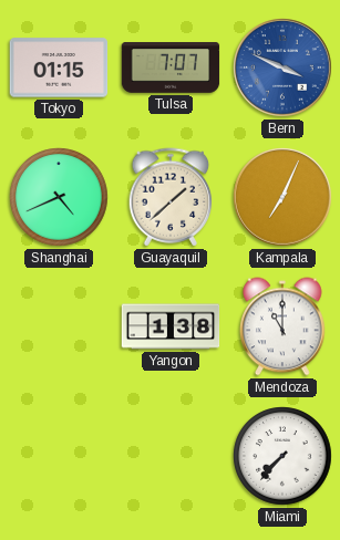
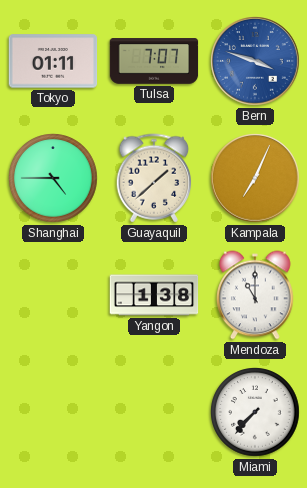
Tokyo: 01:15 -> 01:11 (53, 61)
Bern: 3:49 -> 3:48 (255, 61)
Shanghai: 4:41 -> 4:45 (53, 178)
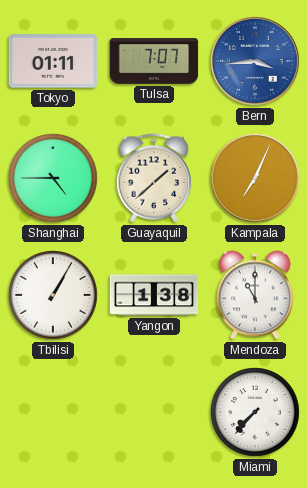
Bern: 3:48 -> 3:44 (255, 61)
Tbilisi: none -> 1:05 (53, 295)
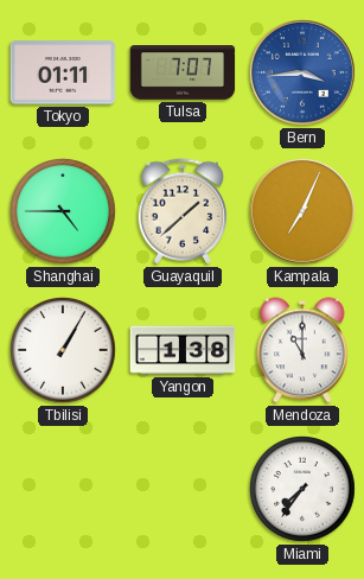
Miami: 7:37 -> 7:36 (302, 489)
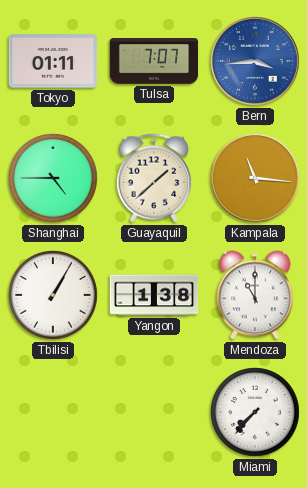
Kampala: 7:04 -> 11:16 (255, 178)
Miami: 7:36 -> 7:37 (255, 412)
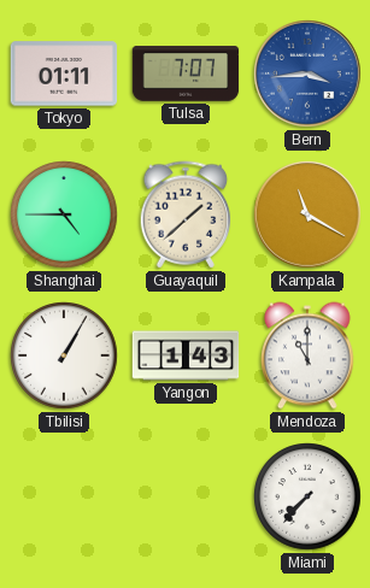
Kampala: 11:16 -> 11:20 (307, 214)
Yangon: 1:38 -> 1:43 (186, 355)
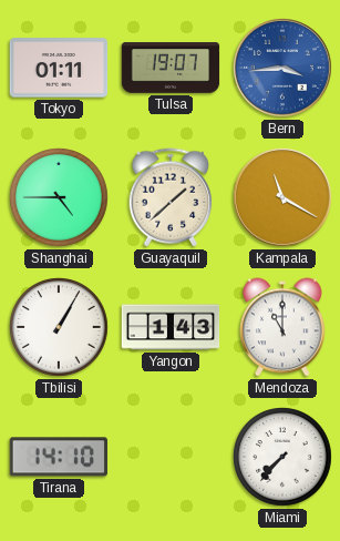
Tulsa: 7:07 -> 19:07 (171, 68)
Tirana: none -> 14:10 (59, 457)
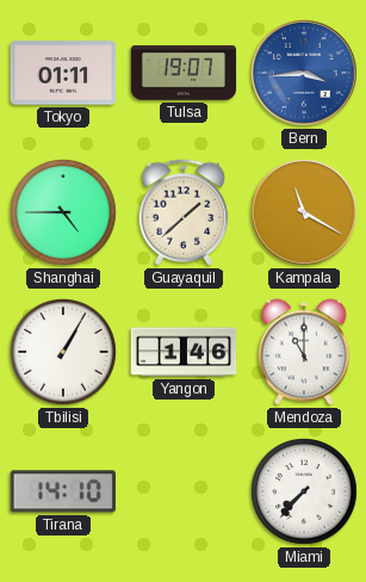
Yangon: 1:43 -> 1:46 (184, 352)
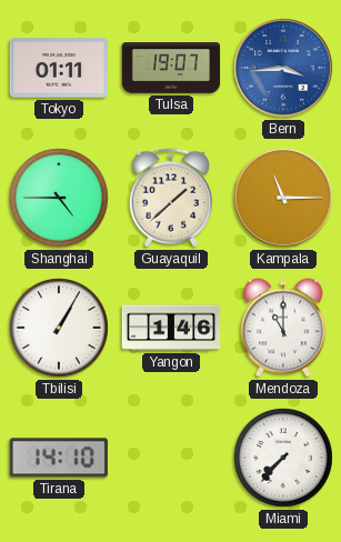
Kampala: 11:20 -> 11:15 (283, 198)
